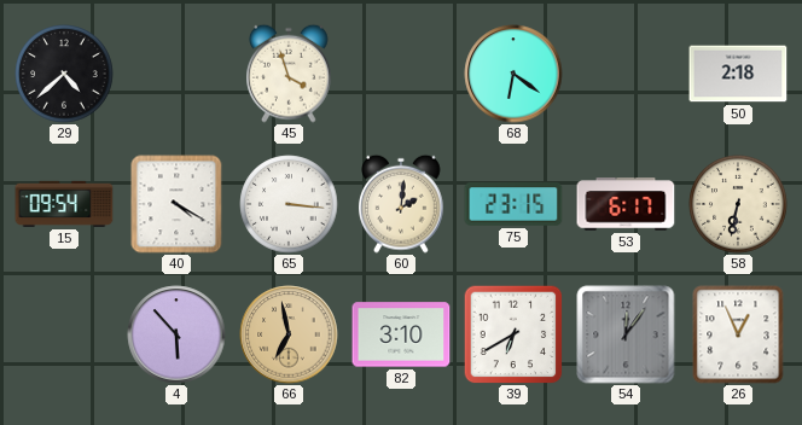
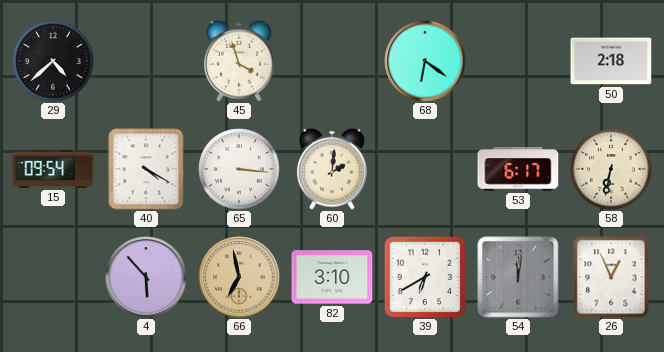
75: 23:15 -> none (513, 204)
54: 12:06 -> 12:01 (518, 277)
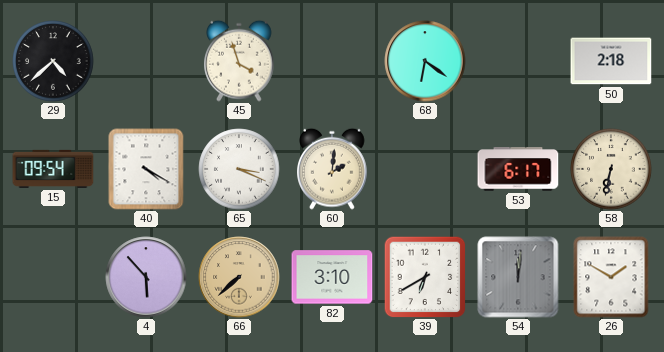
65: 3:16 -> 3:19 (239, 169)
66: 6:58 -> 7:38 (239, 277)
26: 12:56 -> 1:50 (611, 277)
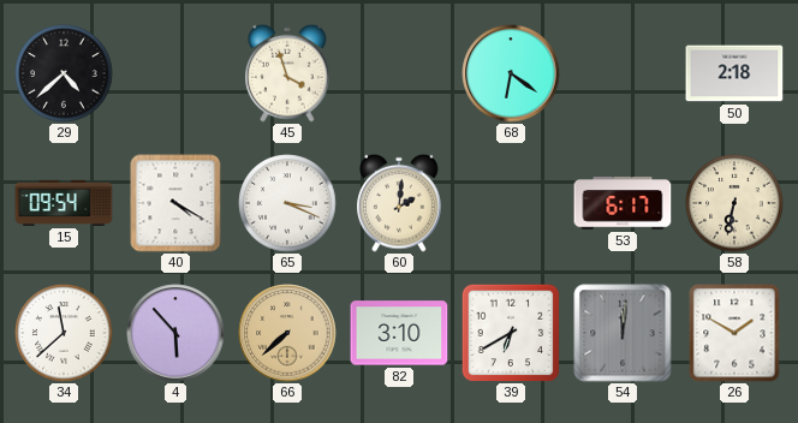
34: none -> 11:38 (64, 333)
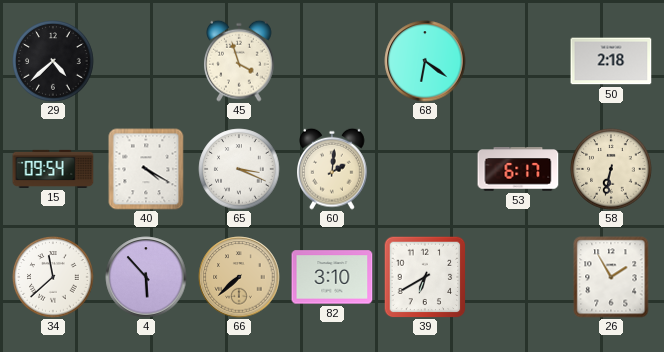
54: 12:01 -> none (623, 333)
26: 1:50 -> 1:55 (611, 277)
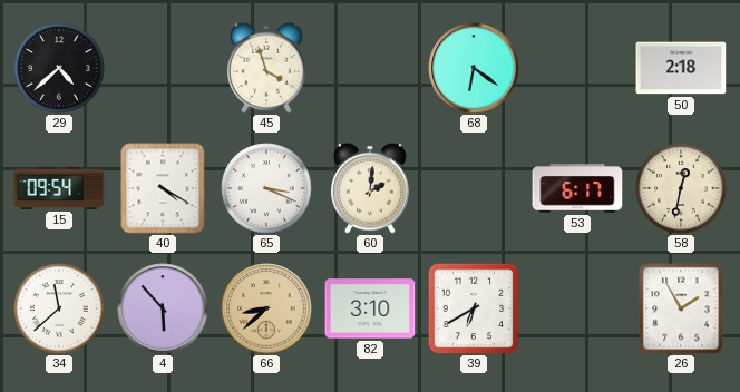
58: 6:32 -> 12:32 (681, 188)
66: 7:38 -> 8:38 (266, 308)
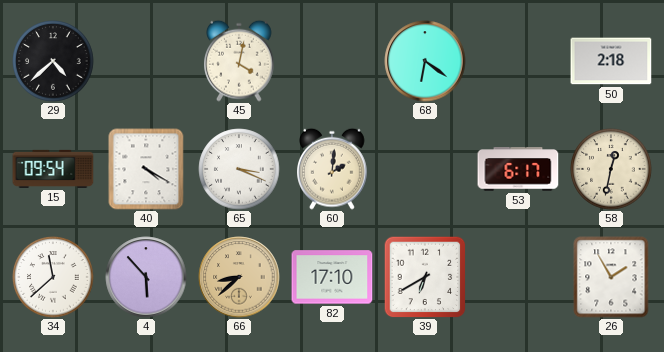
45: 3:57 -> 4:02 (240, 61)
82: 3:10 -> 17:10 (332, 277)
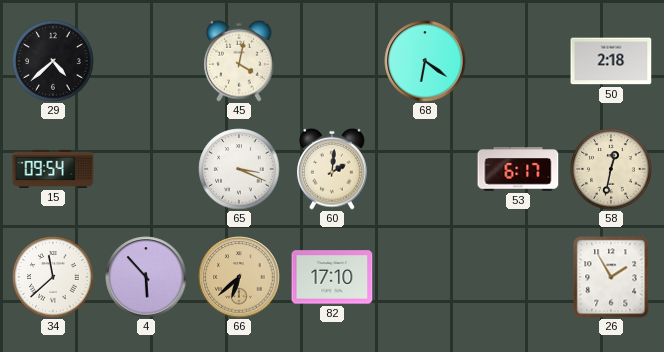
40: 4:20 -> none (146, 169)
66: 8:38 -> 6:38 (239, 277)
39: 6:40 -> none (425, 277)
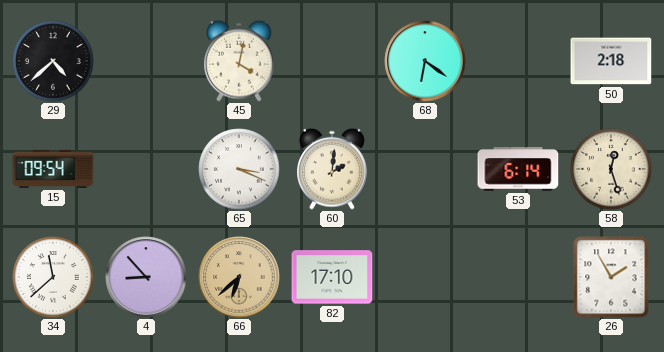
53: 6:17 -> 6:14 (518, 169)
58: 12:32 -> 12:27 (611, 169)
4: 5:53 -> 8:53 (146, 277)
